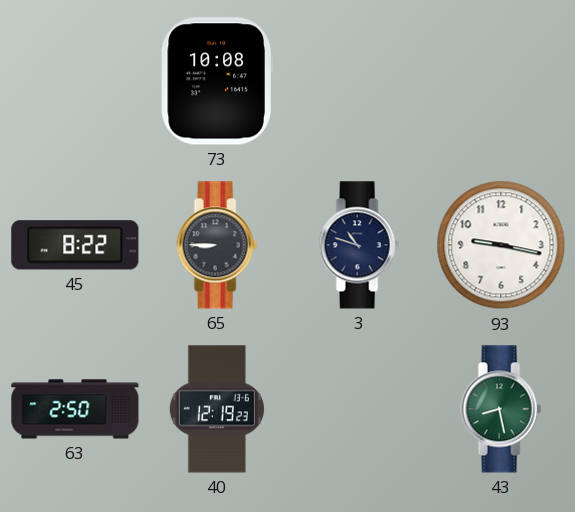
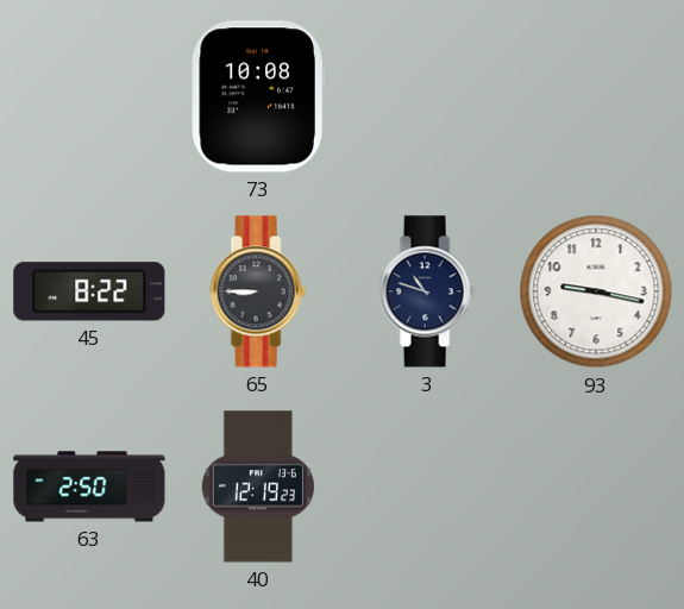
43: 8:28 -> none (501, 409)
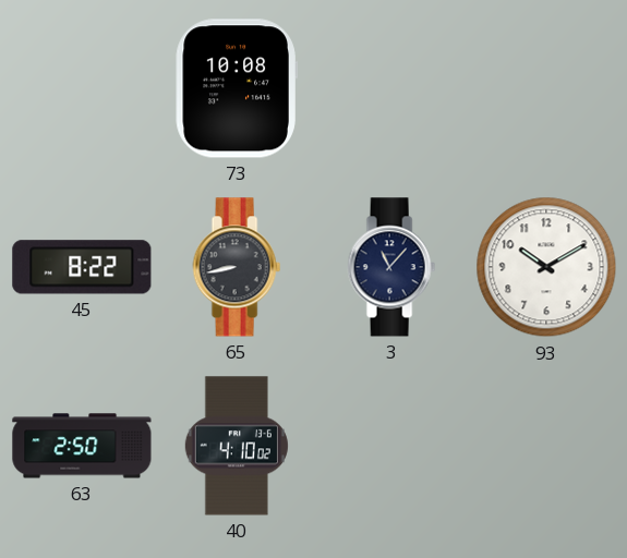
65: 8:45 -> 8:43 (237, 267)
3: 10:48 -> 11:07 (391, 267)
93: 9:17 -> 10:10 (546, 267)
40: 12:19 -> 4:10 (237, 446)
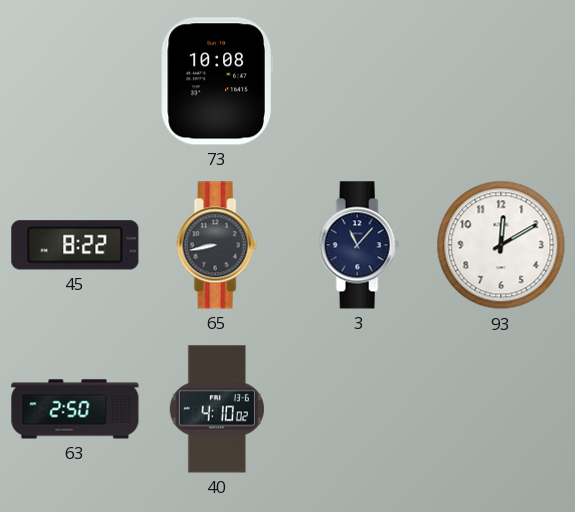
93: 10:10 -> 12:10 (501, 245)
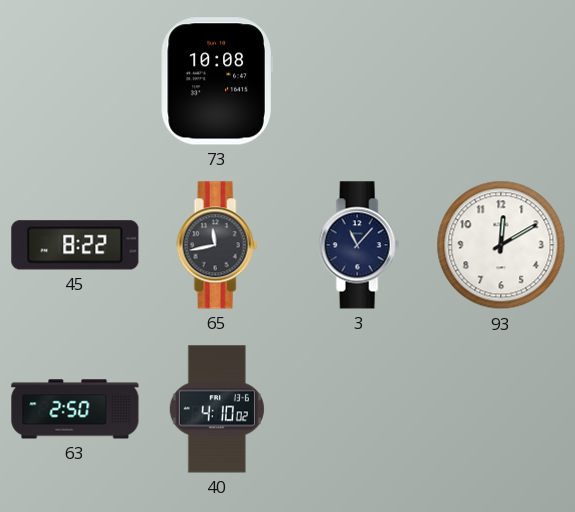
65: 8:43 -> 11:43 (217, 245)
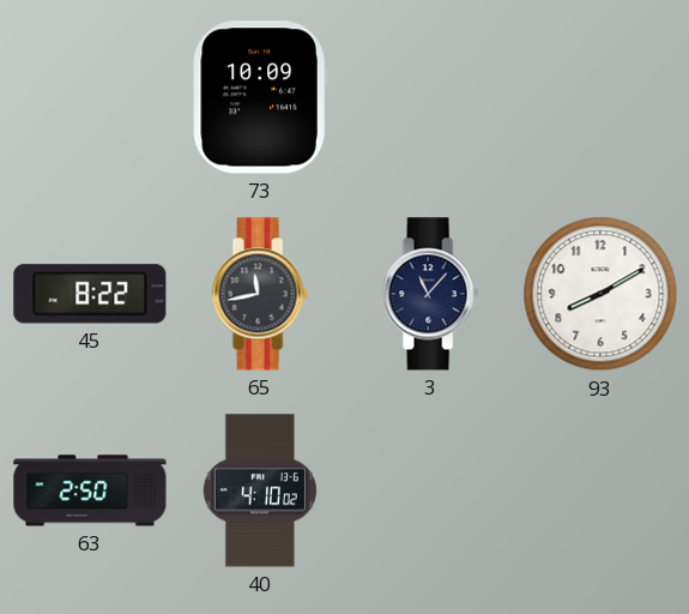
73: 10:08 -> 10:09 (260, 97)
93: 12:10 -> 8:10 (600, 294)
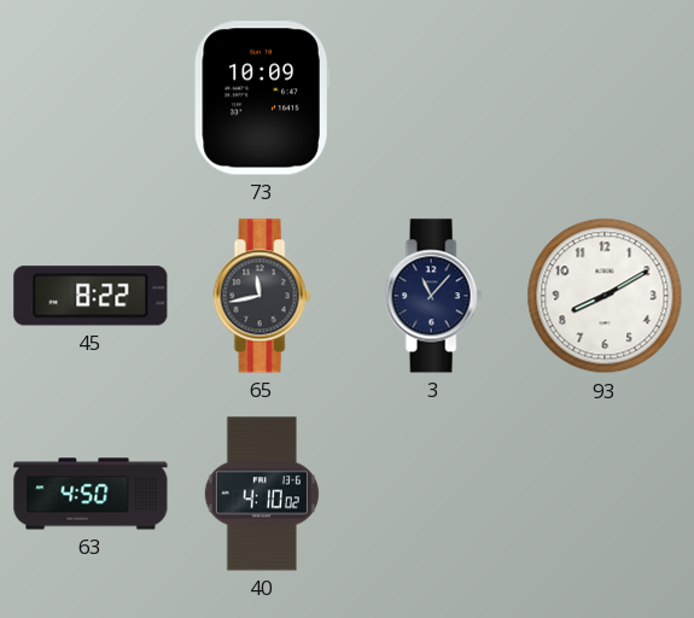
63: 2:50 -> 4:50 (91, 494)
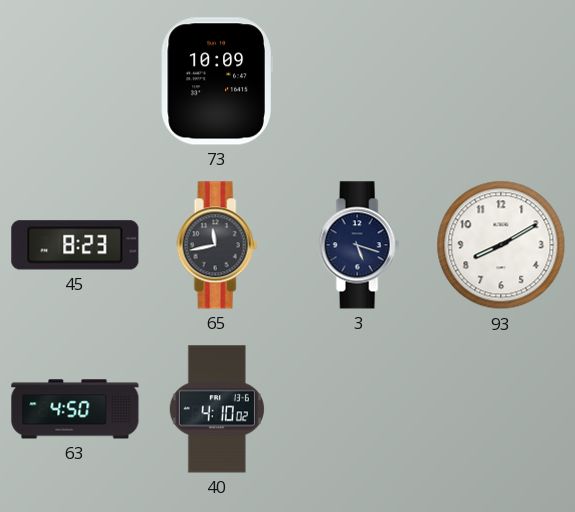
45: 8:22 -> 8:23 (75, 245)
3: 11:07 -> 5:18 (359, 245)
